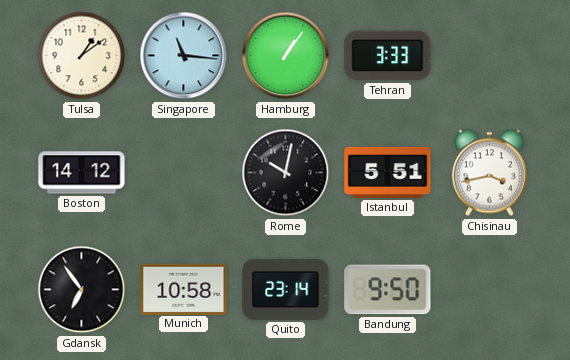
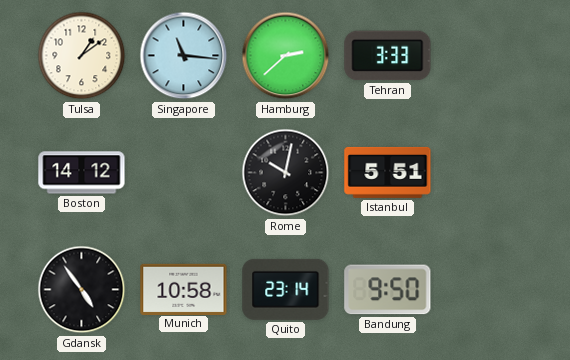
Hamburg: 1:06 -> 2:38 (286, 56)
Chisinau: 3:43 -> none (489, 173)
Gdansk: 6:54 -> 4:54 (82, 290)
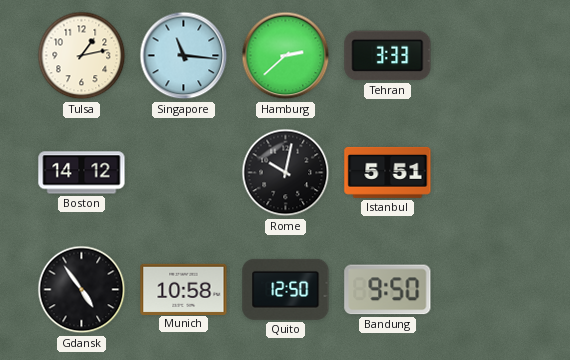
Tulsa: 1:09 -> 1:13 (82, 56)
Quito: 23:14 -> 12:50 (286, 289)
